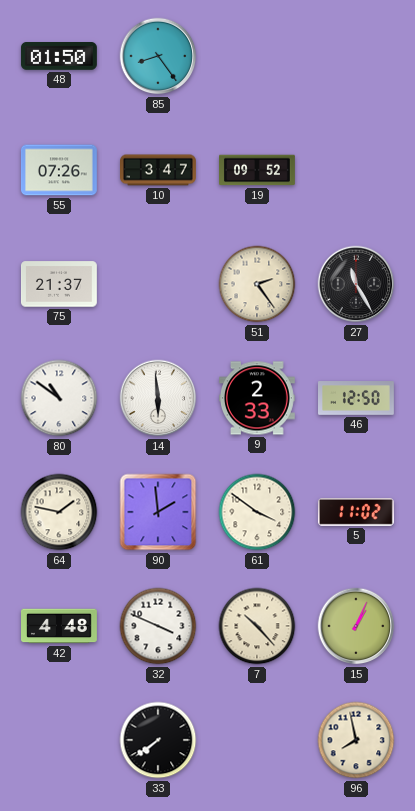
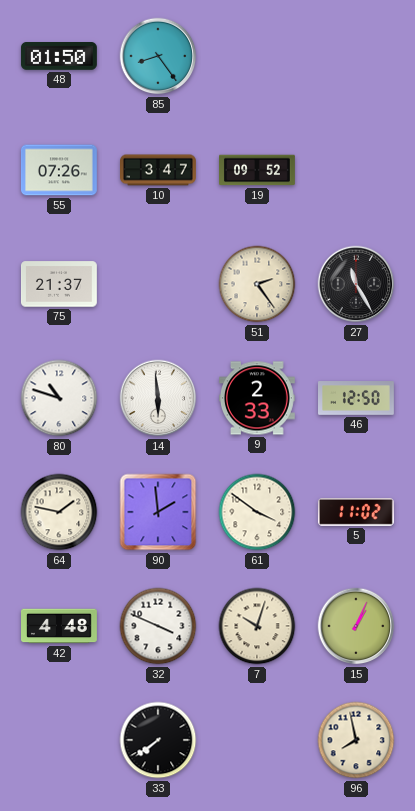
80: 10:51 -> 10:48 (59, 398)
7: 10:23 -> 10:03 (257, 626)
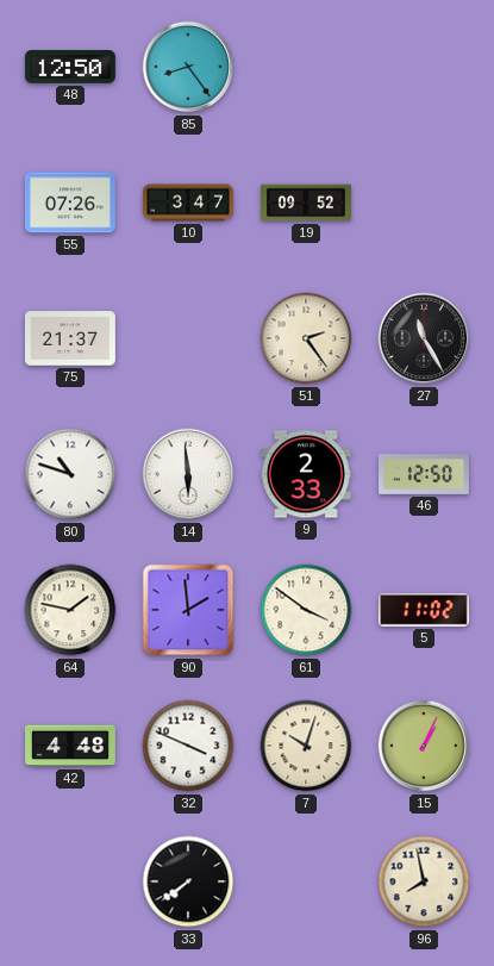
48: 01:50 -> 12:50 (70, 68)
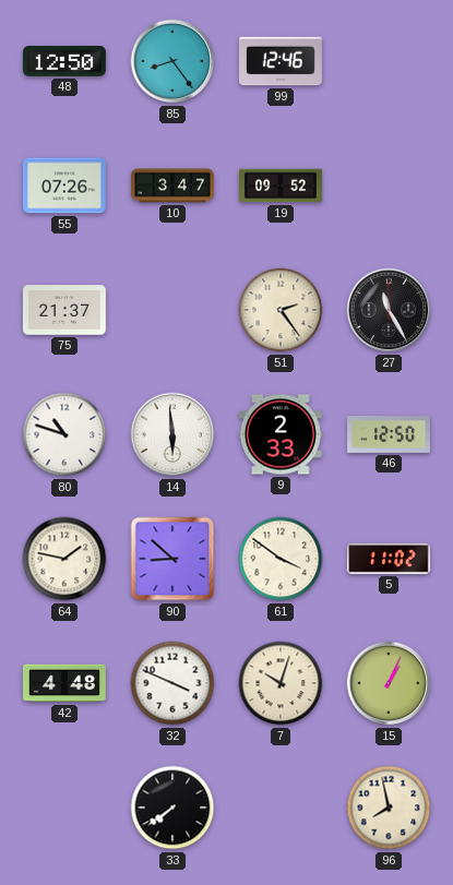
99: none -> 12:46 (282, 61)
90: 1:59 -> 8:52 (172, 559)
